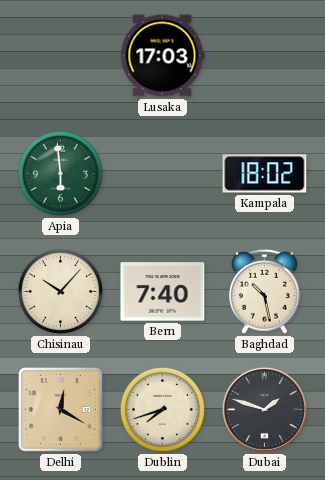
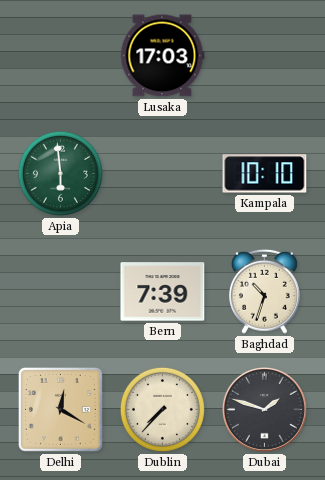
Kampala: 18:02 -> 10:10 (265, 174)
Chisinau: 10:07 -> none (60, 291)
Bern: 7:40 -> 7:39 (163, 292)
Baghdad: 10:28 -> 10:33 (264, 291)
Dublin: 7:42 -> 7:37 (162, 409)
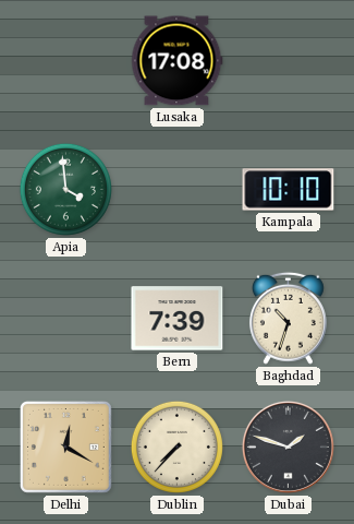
Lusaka: 17:03 -> 17:08 (176, 61)
Apia: 5:59 -> 3:59 (65, 189)
